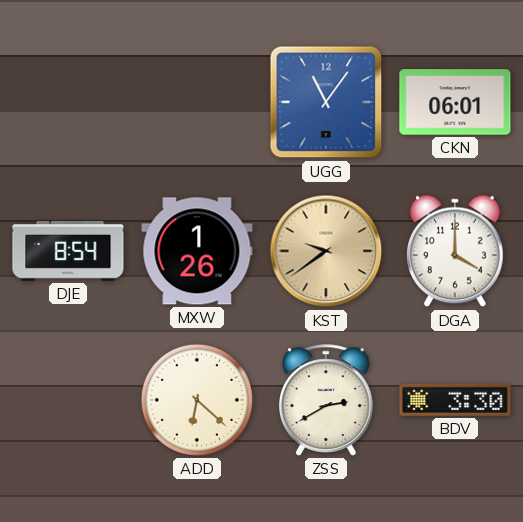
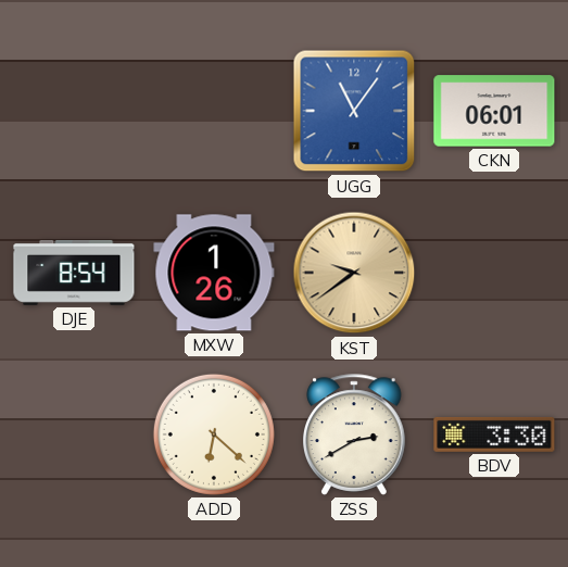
DGA: 4:00 -> none (455, 251)
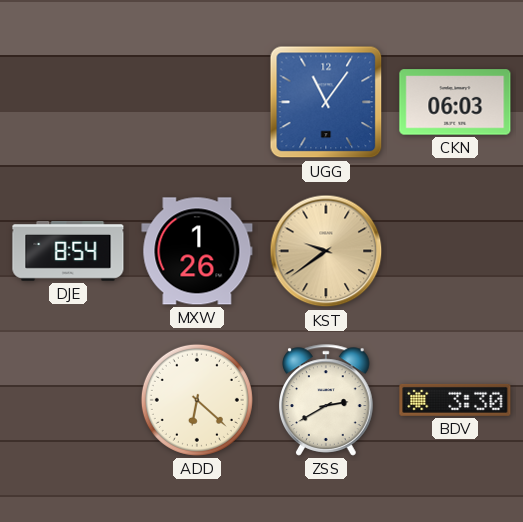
CKN: 06:01 -> 06:03 (455, 102)
